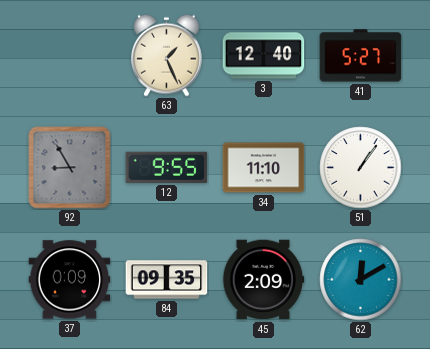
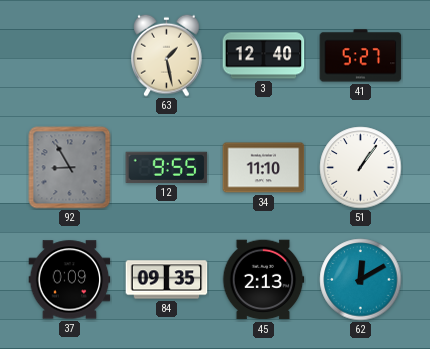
63: 1:26 -> 1:28 (167, 55)
45: 2:09 -> 2:13 (263, 280)
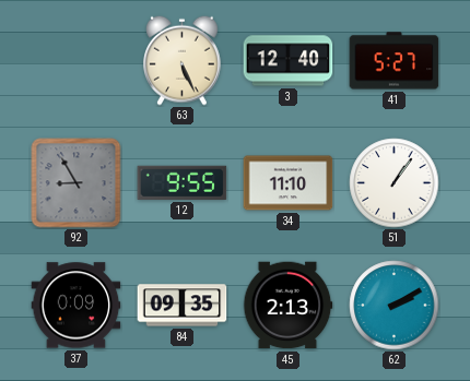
63: 1:28 -> 5:26 (183, 60)
62: 12:10 -> 2:10 (395, 306)
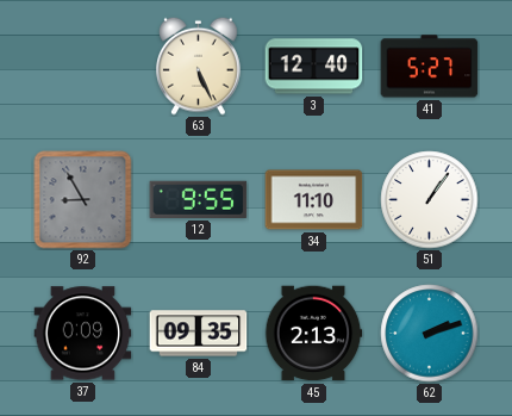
62: 2:10 -> 2:12 (430, 334)
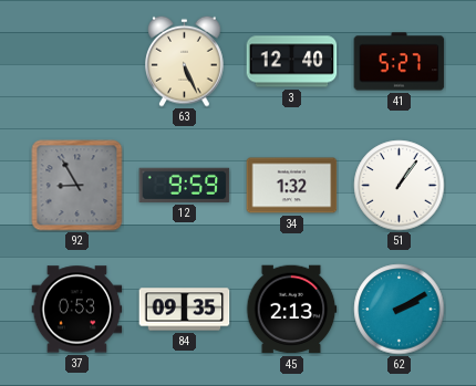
12: 9:55 -> 9:59 (185, 185)
34: 11:10 -> 1:32 (292, 186)
37: 0:09 -> 0:53 (77, 310)
62: 2:12 -> 2:10 (400, 310)
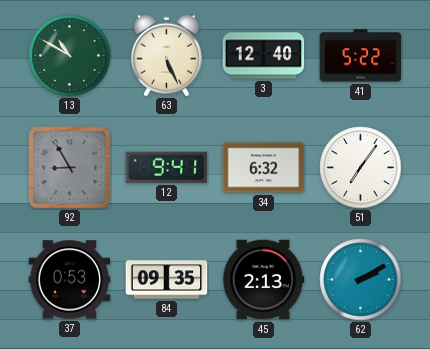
13: none -> 10:50 (70, 56)
41: 5:27 -> 5:22 (361, 56)
12: 9:59 -> 9:41 (167, 167)
34: 1:32 -> 6:32 (264, 168)
51: 1:06 -> 7:06 (361, 168)
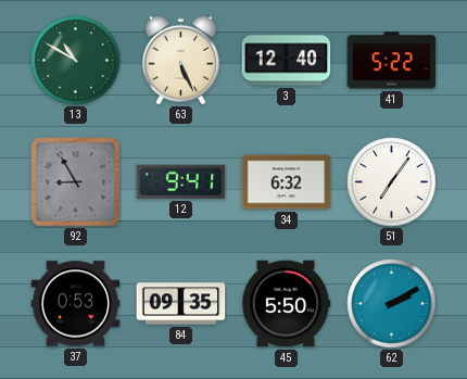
45: 2:13 -> 5:50 (286, 304)
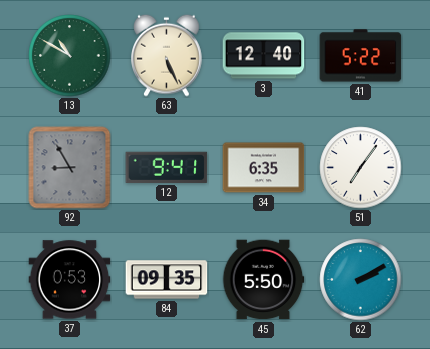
34: 6:32 -> 6:35 (264, 168)
